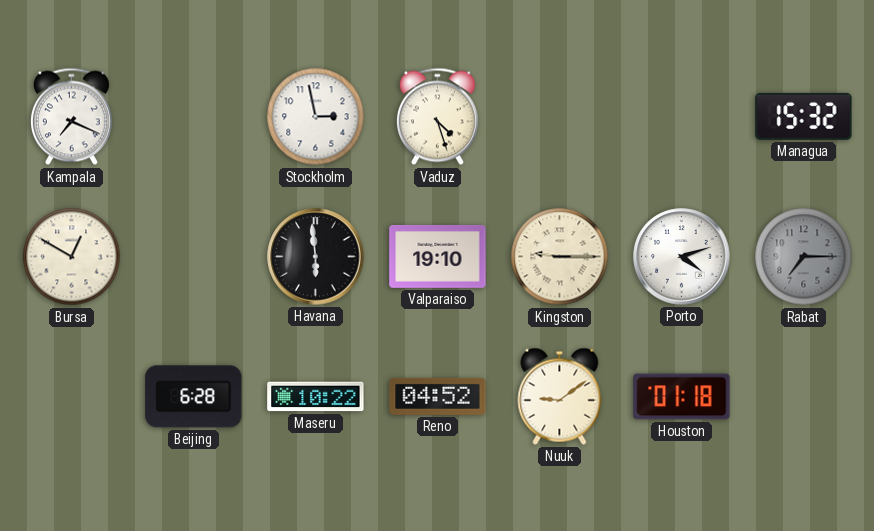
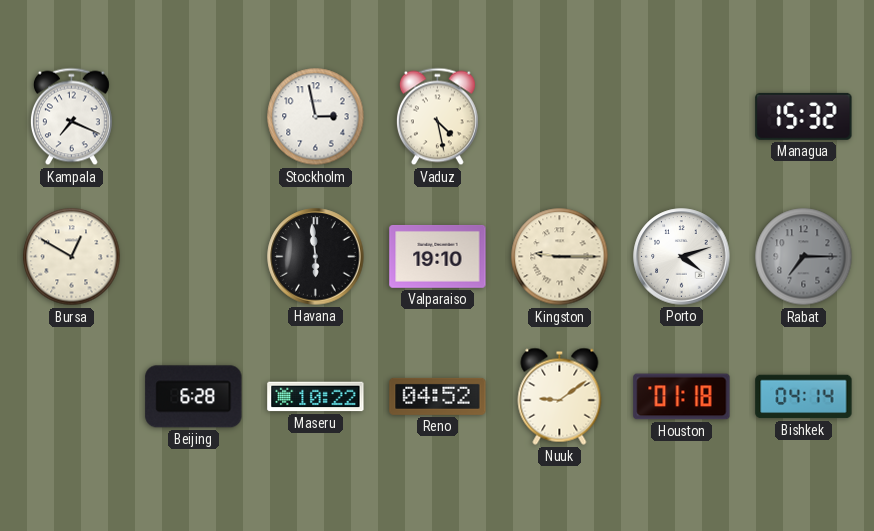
Vaduz: 4:27 -> 4:28 (437, 117)
Bishkek: none -> 04:14 (804, 397)
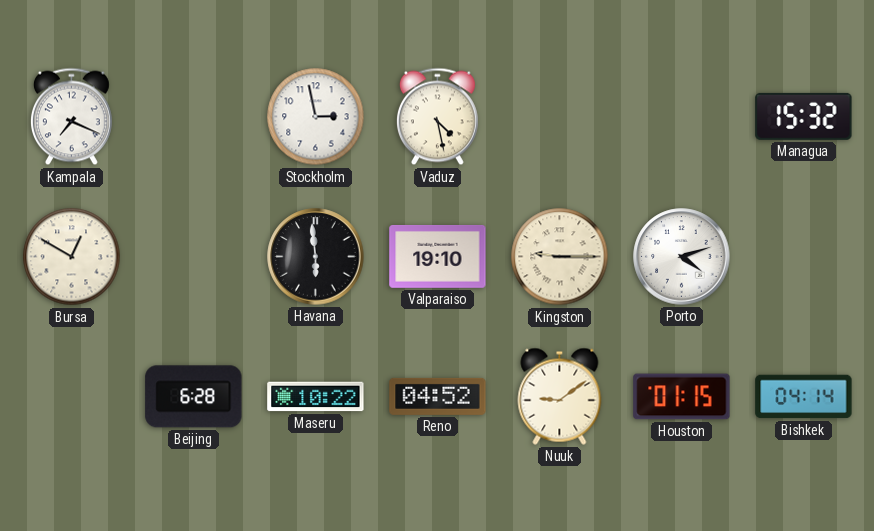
Rabat: 7:15 -> none (804, 257)
Houston: 01:18 -> 01:15 (682, 397)
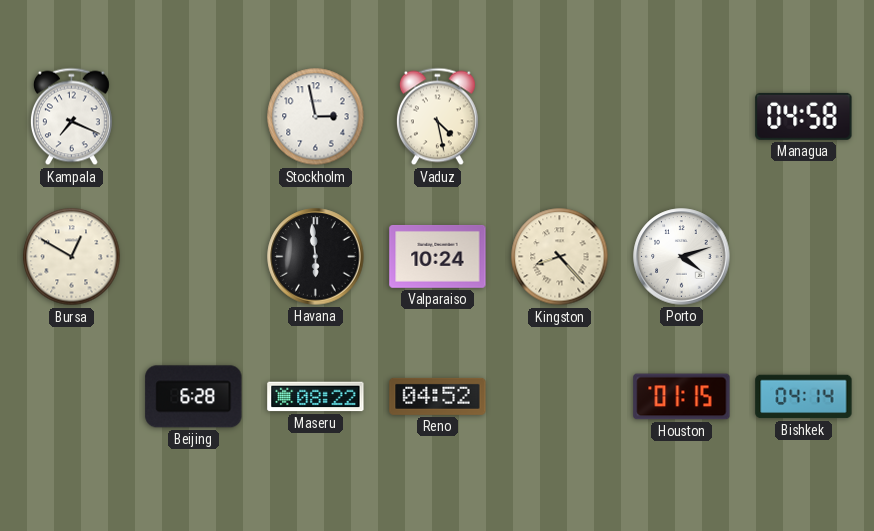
Managua: 15:32 -> 04:58 (804, 116)
Valparaiso: 19:10 -> 10:24 (438, 256)
Kingston: 9:15 -> 8:23 (560, 257)
Maseru: 10:22 -> 08:22 (316, 397)
Nuuk: 9:09 -> none (560, 396)
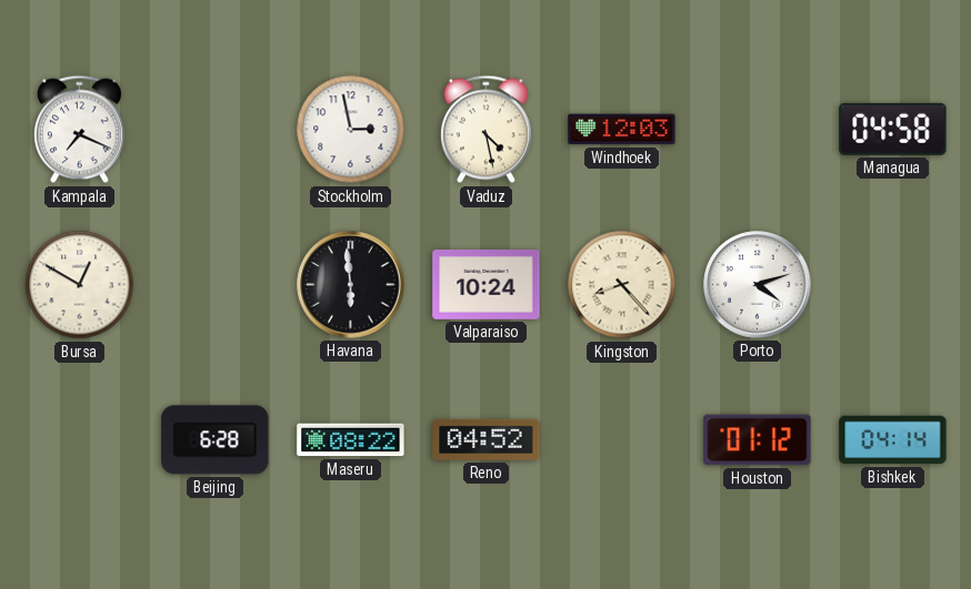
Windhoek: none -> 12:03 (622, 130)
Houston: 01:15 -> 01:12 (758, 440)
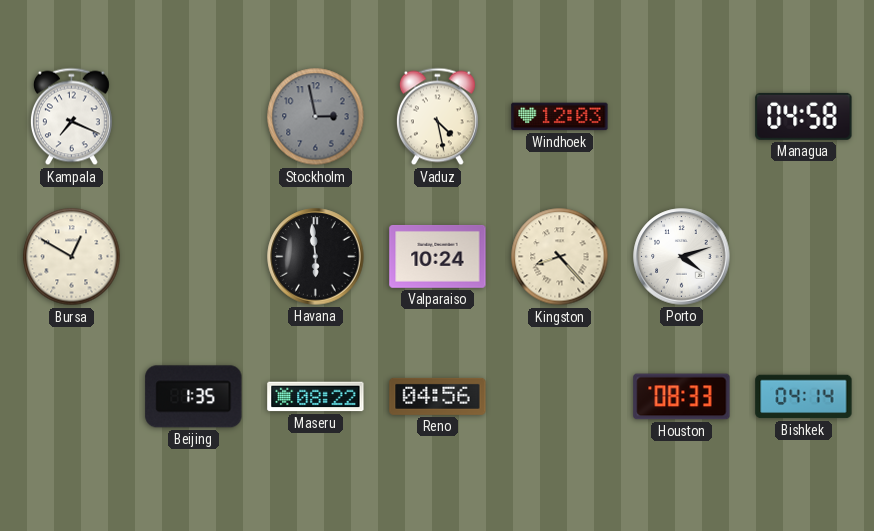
Stockholm dial: white -> grey (316, 117)
Beijing: 6:28 -> 1:35 (194, 397)
Reno: 04:52 -> 04:56 (438, 396)
Houston: 01:12 -> 08:33 (682, 397)
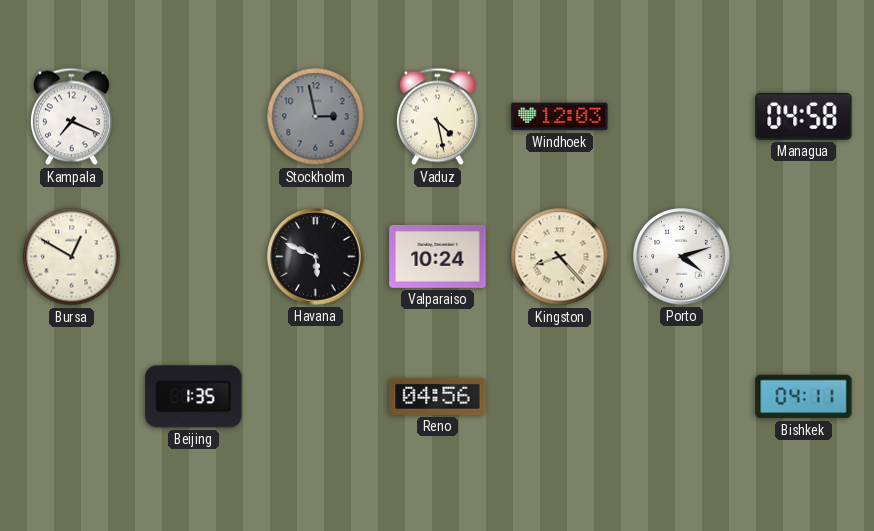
Havana: 5:59 -> 5:49 (316, 257)
Maseru: 08:22 -> none (316, 397)
Houston: 08:33 -> none (682, 397)
Bishkek: 04:14 -> 04:11 (804, 397)
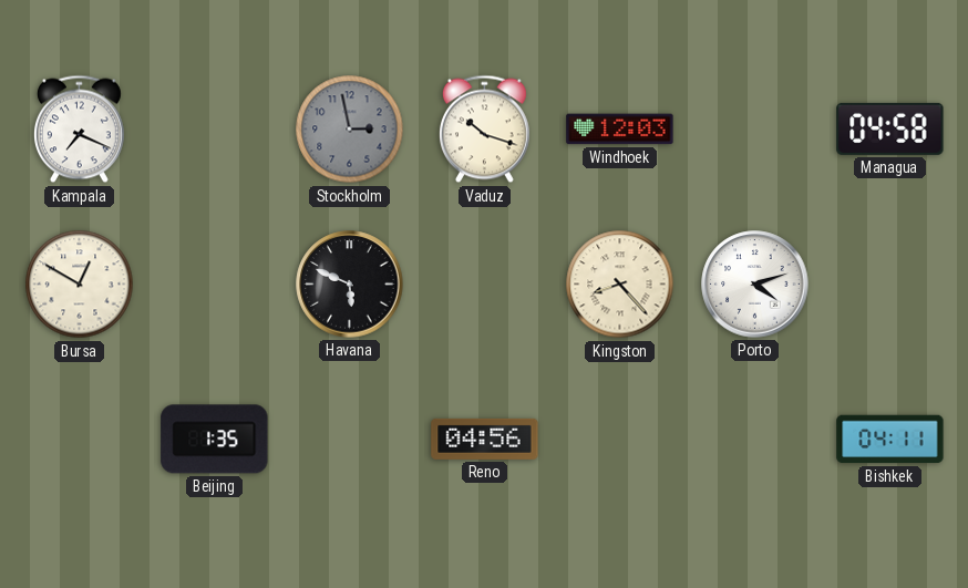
Vaduz: 4:28 -> 10:18 (484, 130)
Valparaiso: 10:24 -> none (438, 256)
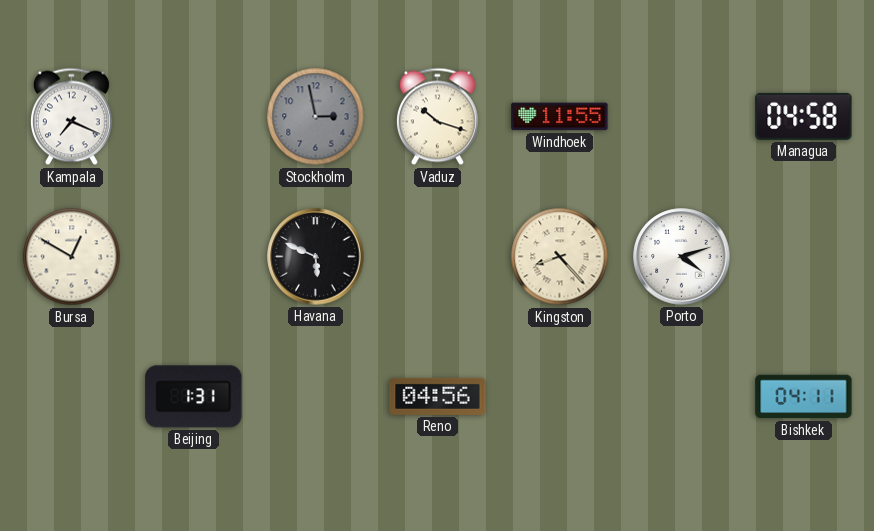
Windhoek: 12:03 -> 11:55 (560, 117)
Beijing: 1:35 -> 1:31 (194, 397)
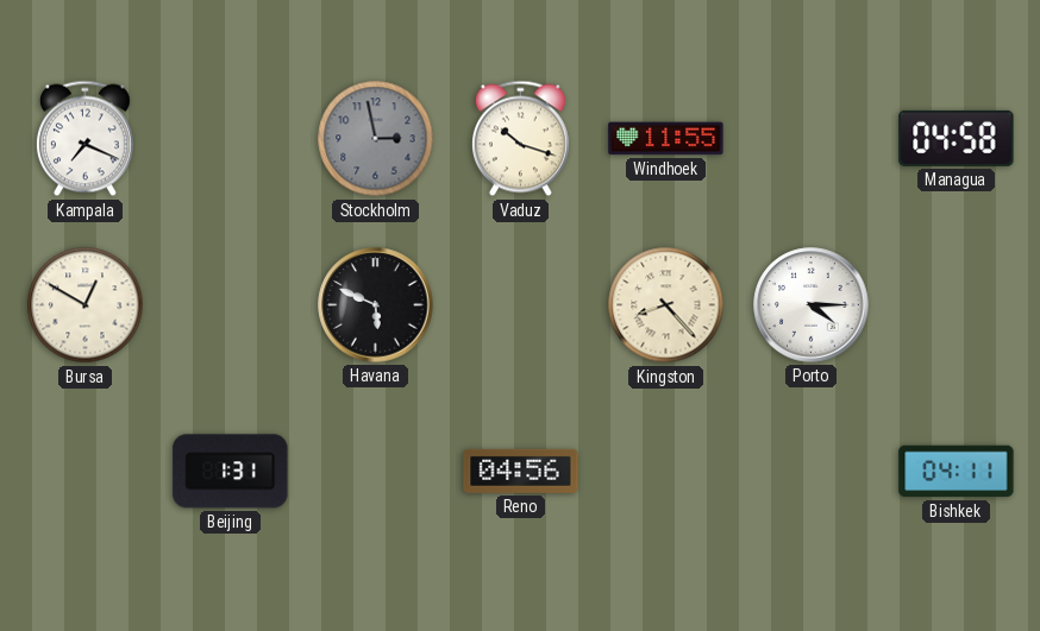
Porto: 4:12 -> 4:15 (812, 305)
